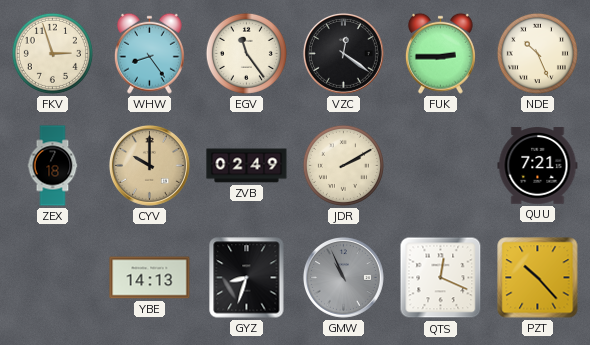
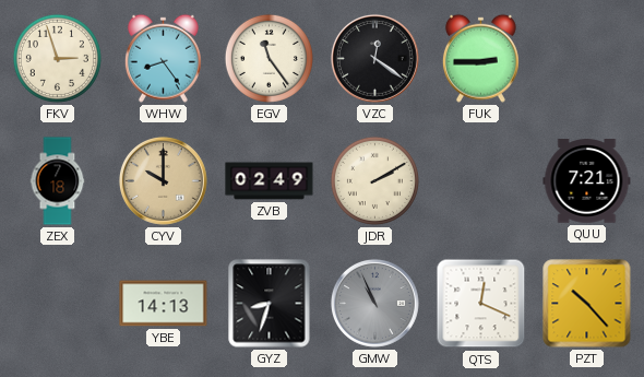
NDE: 10:26 -> none (537, 53)
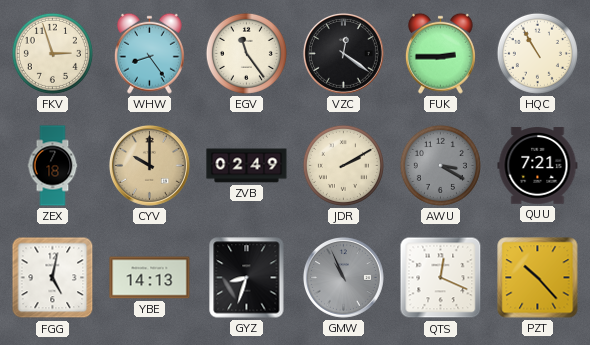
HQC: none -> 10:55 (537, 53)
AWU: none -> 3:20 (440, 165)
FGG: none -> 5:02 (53, 278)
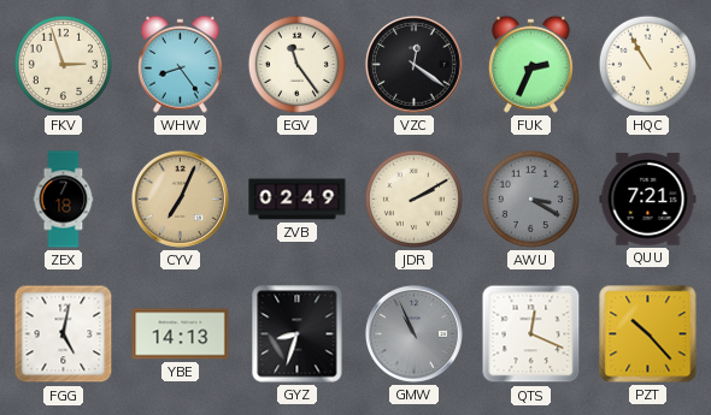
FUK: 2:45 -> 2:34 (530, 64)
CYV: 10:00 -> 7:04 (180, 198)
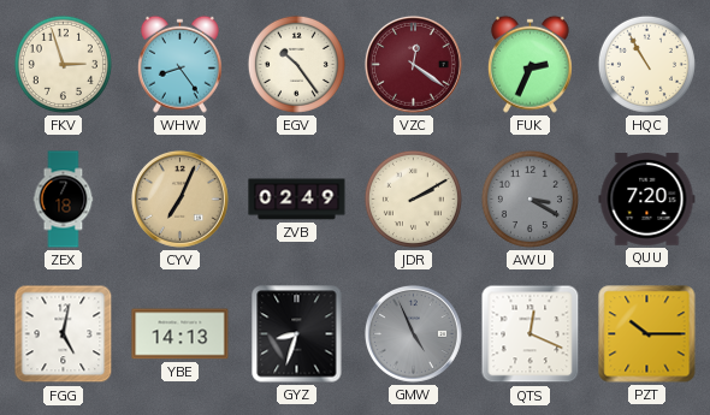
EGV: 11:24 -> 10:24 (296, 64)
VZC dial: black -> burgundy (413, 64)
QUU: 7:21 -> 7:20 (647, 200)
GMW: 10:56 -> 4:56 (413, 333)
PZT: 10:23 -> 10:15 (647, 334)
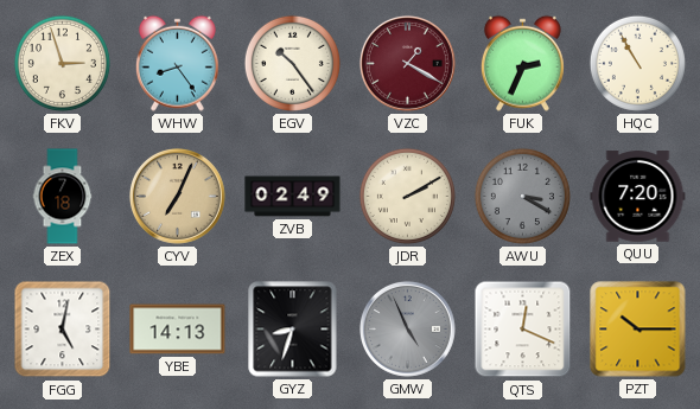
VZC: 12:21 -> 1:20 (407, 63)
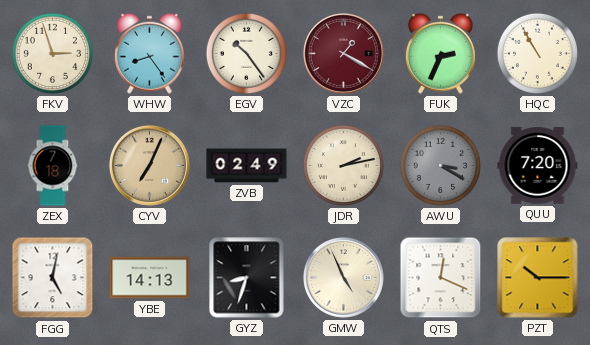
JDR: 2:10 -> 2:13 (343, 165)
GMW dial: grey -> cream (343, 277)
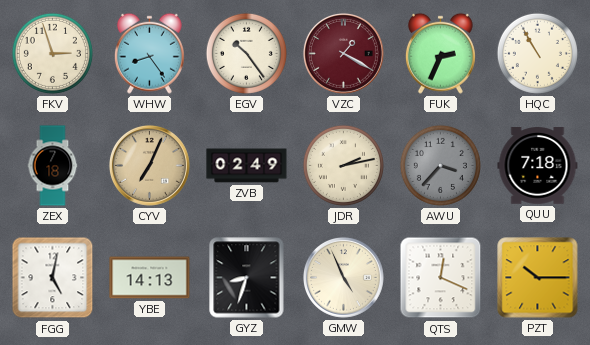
AWU: 3:20 -> 3:37 (440, 165)
QUU: 7:20 -> 7:18 (538, 166)
